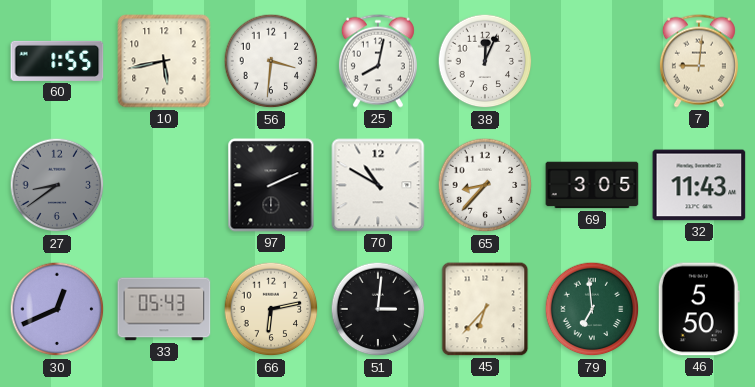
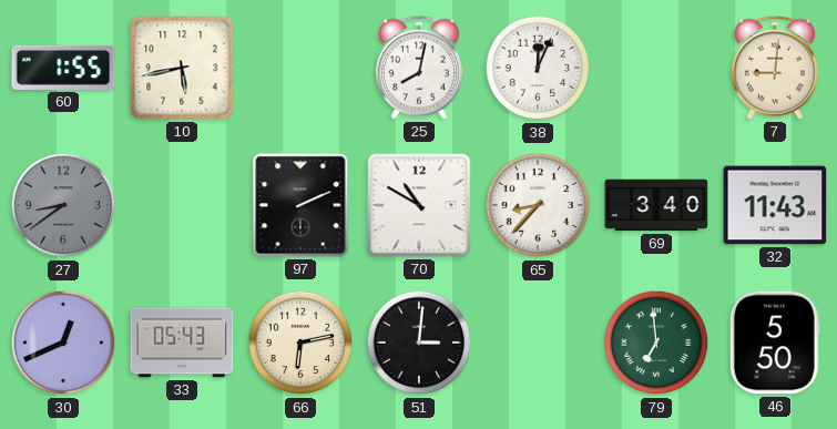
56: 3:31 -> none (271, 61)
69: 3:05 -> 3:40 (656, 205)
45: 6:37 -> none (485, 309)
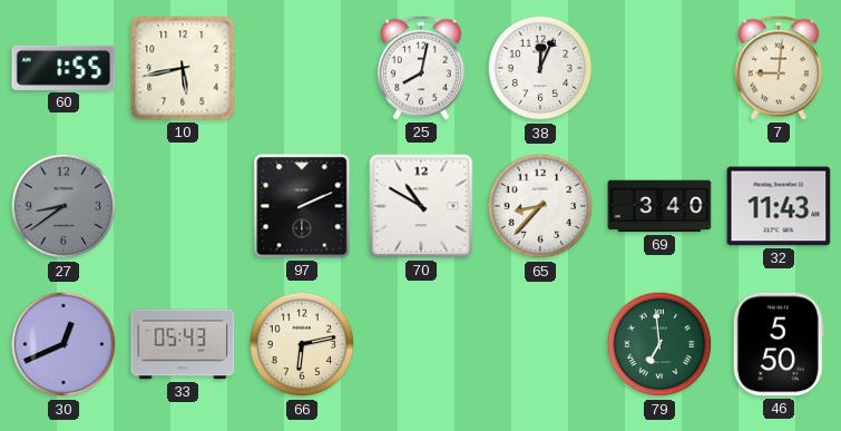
51: 3:01 -> none (419, 343)
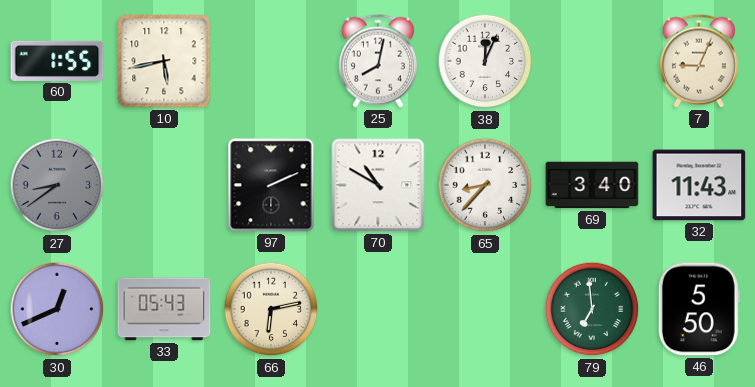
7: 9:01 -> 9:04 (699, 61)
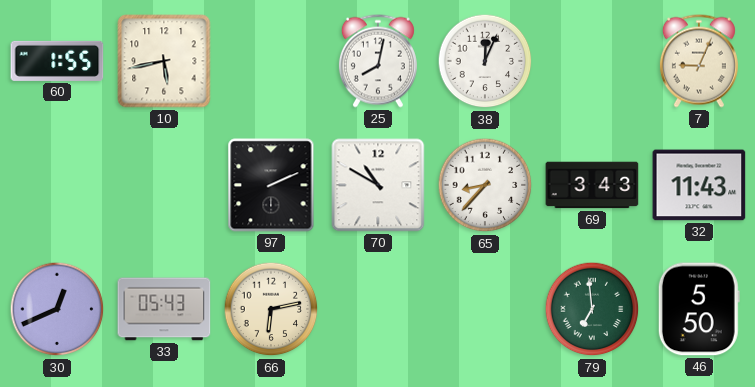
27: 8:39 -> none (57, 185)
69: 3:40 -> 3:43 (592, 185)
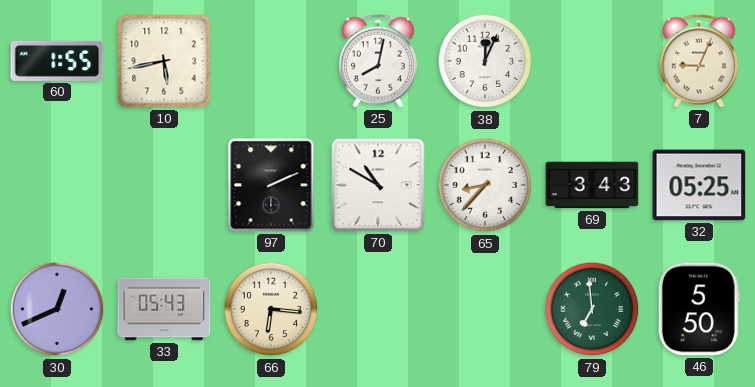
32: 11:43 -> 05:25 (699, 185)
66: 6:13 -> 6:16 (271, 309)
